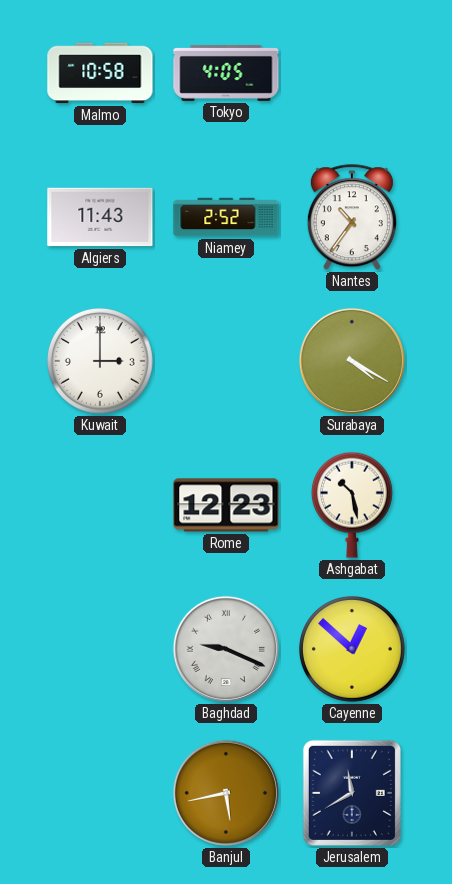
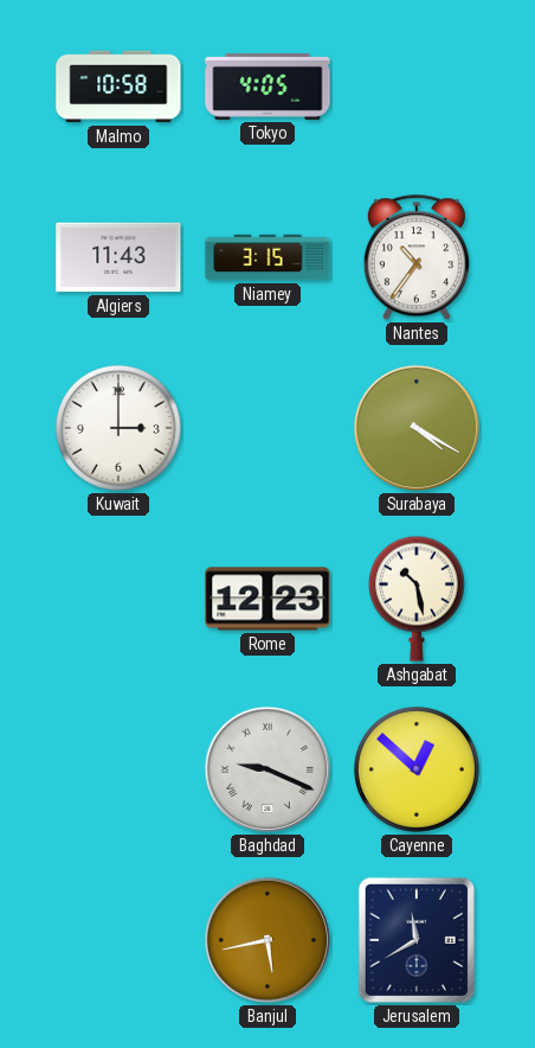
Niamey: 2:52 -> 3:15 (267, 257)
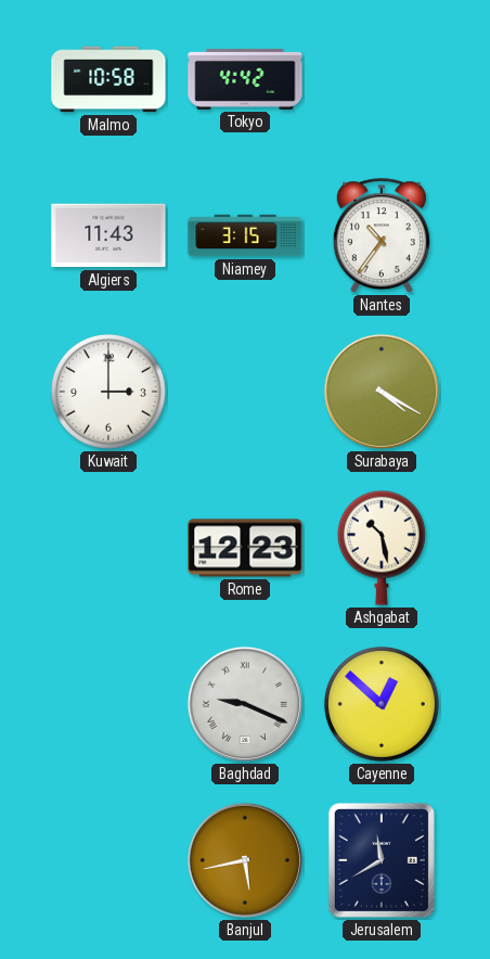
Tokyo: 4:05 -> 4:42 (245, 79)
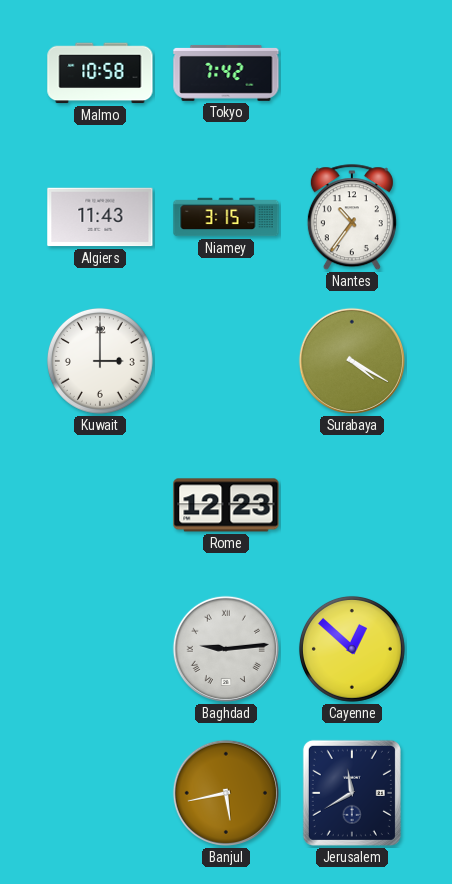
Tokyo: 4:42 -> 7:42 (226, 73)
Ashgabat: 10:28 -> none (382, 548)
Baghdad: 9:19 -> 9:14 (226, 649)
